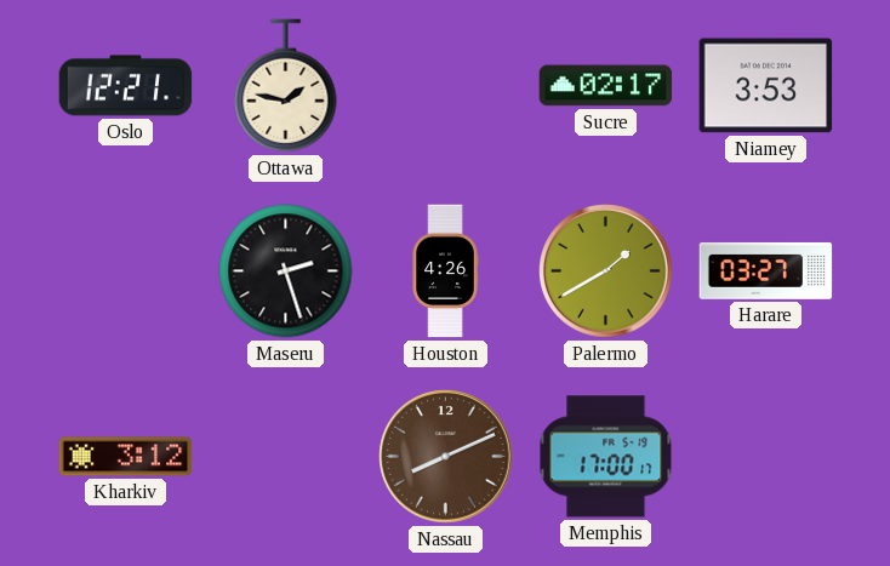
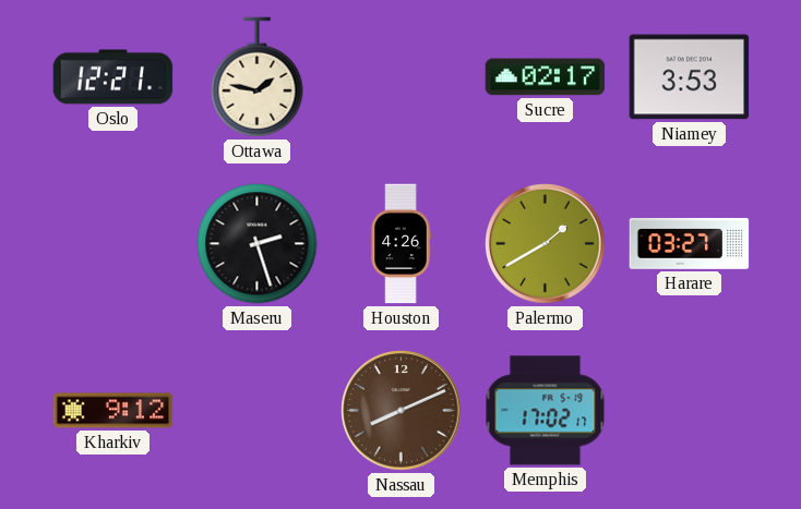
Kharkiv: 3:12 -> 9:12 (113, 411)
Memphis: 17:00 -> 17:02 (546, 411)
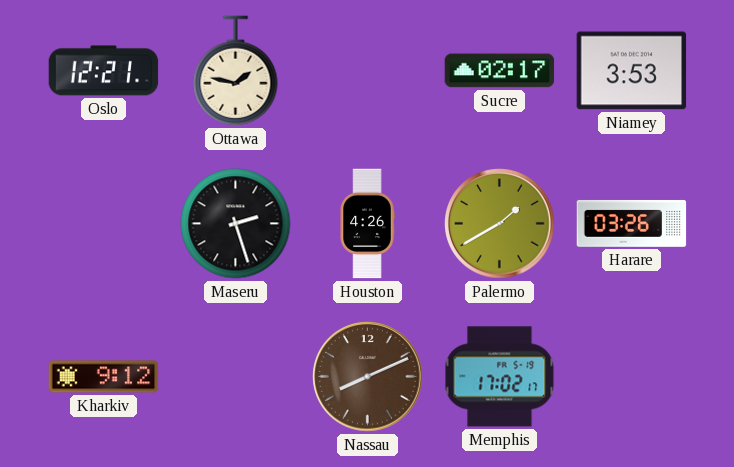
Harare: 03:27 -> 03:26 (632, 223)
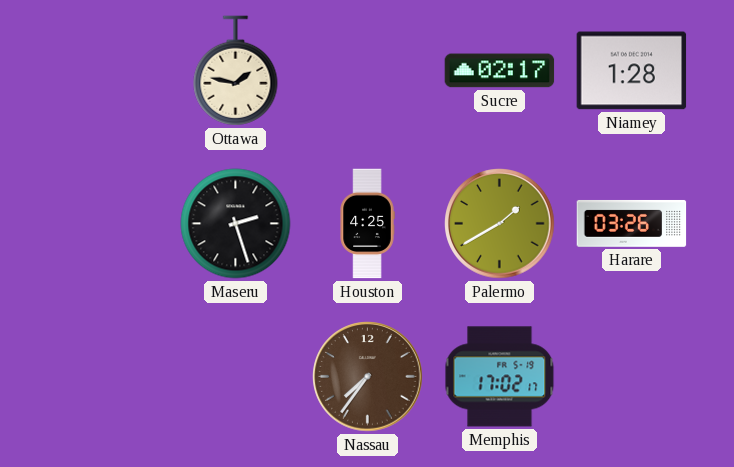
Oslo: 12:21 -> none (104, 71)
Niamey: 3:53 -> 1:28 (632, 71)
Houston: 4:26 -> 4:25 (367, 224)
Kharkiv: 9:12 -> none (104, 377)
Nassau: 8:11 -> 7:36 (368, 377)
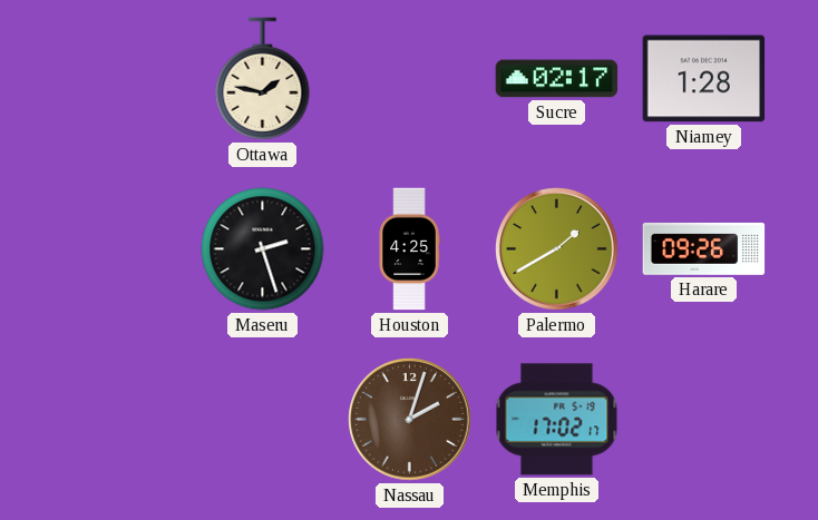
Harare: 03:26 -> 09:26 (704, 248)
Nassau: 7:36 -> 2:03 (410, 420)
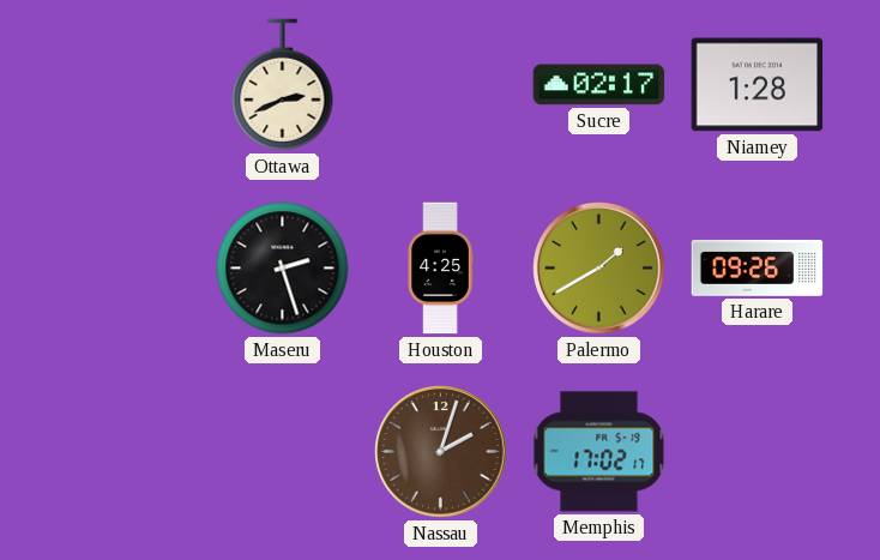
Ottawa: 1:47 -> 2:41 (283, 85)
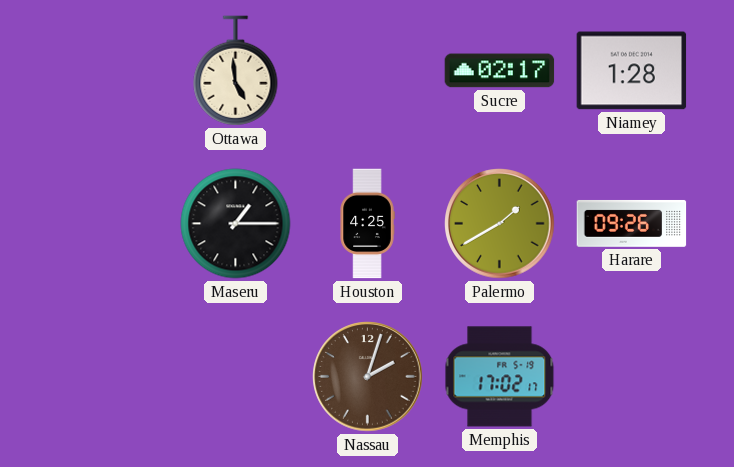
Ottawa: 2:41 -> 4:59 (236, 71)
Maseru: 2:27 -> 1:15 (236, 224)
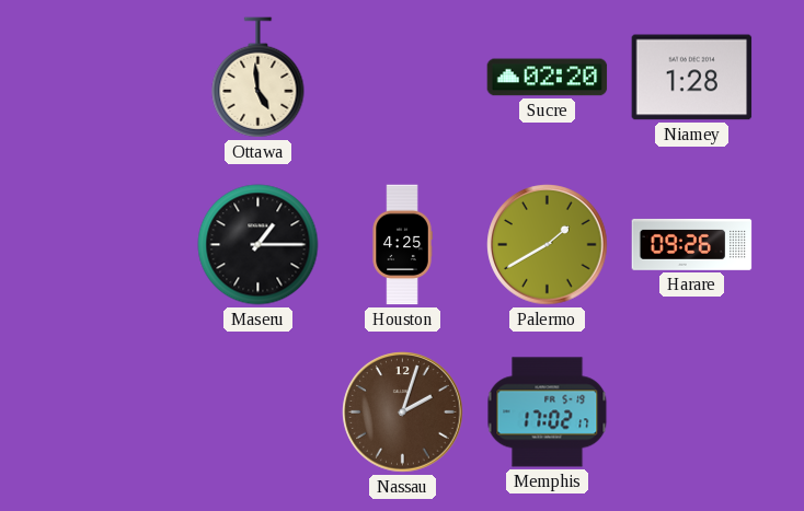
Sucre: 02:17 -> 02:20 (548, 78)
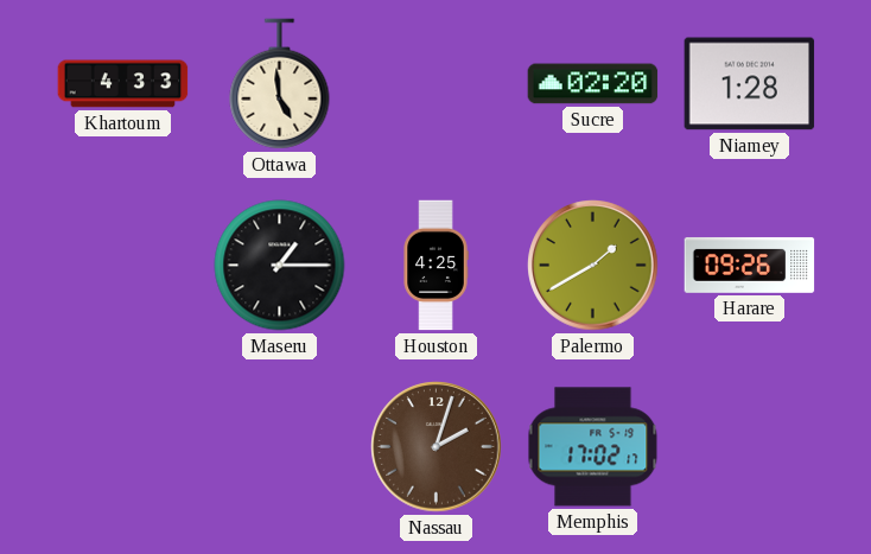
Khartoum: none -> 4:33 (123, 84)
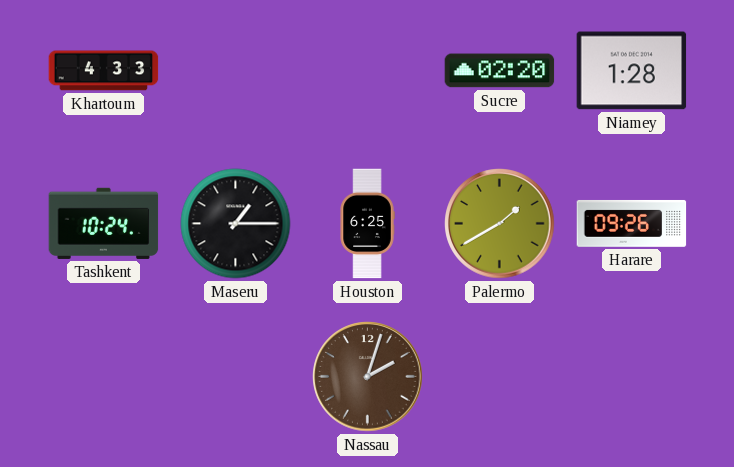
Ottawa: 4:59 -> none (280, 84)
Tashkent: none -> 10:24 (104, 223)
Houston: 4:25 -> 6:25 (367, 224)
Memphis: 17:02 -> none (593, 447)
